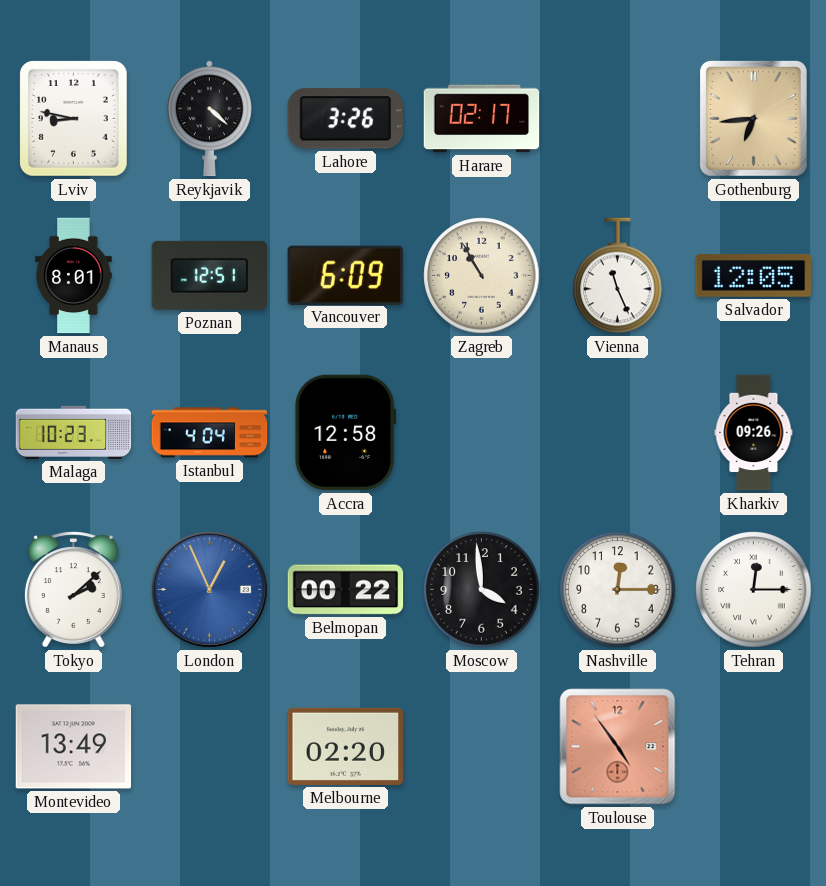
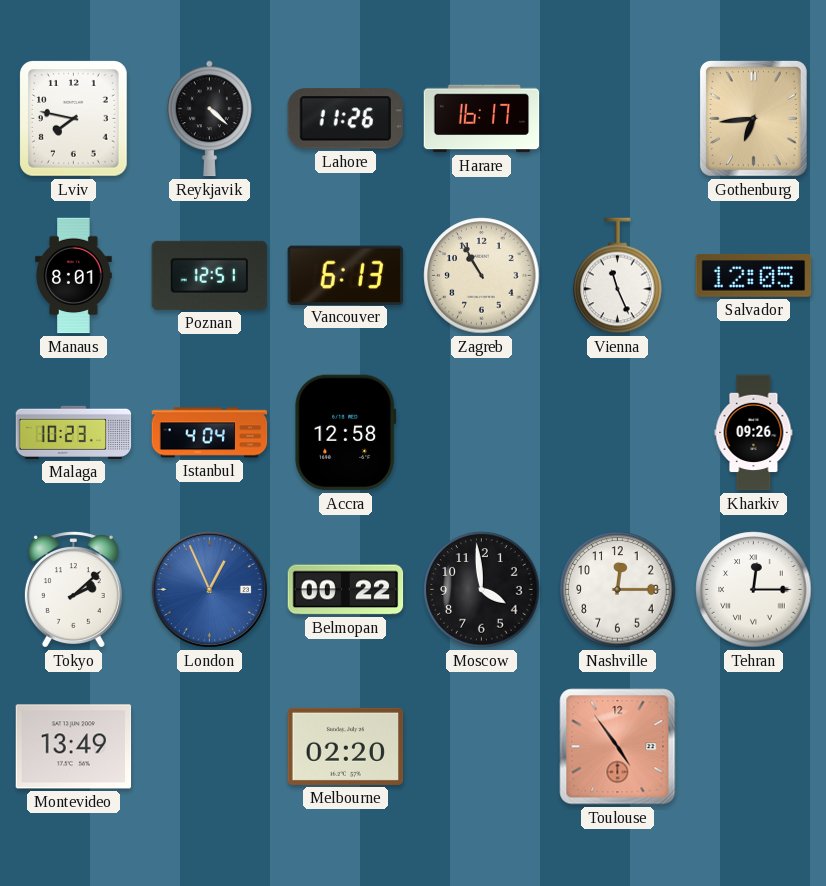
Lviv: 8:47 -> 7:47 (74, 119)
Lahore: 3:26 -> 11:26 (345, 119)
Harare: 02:17 -> 16:17 (482, 119)
Vancouver: 6:09 -> 6:13 (345, 275)
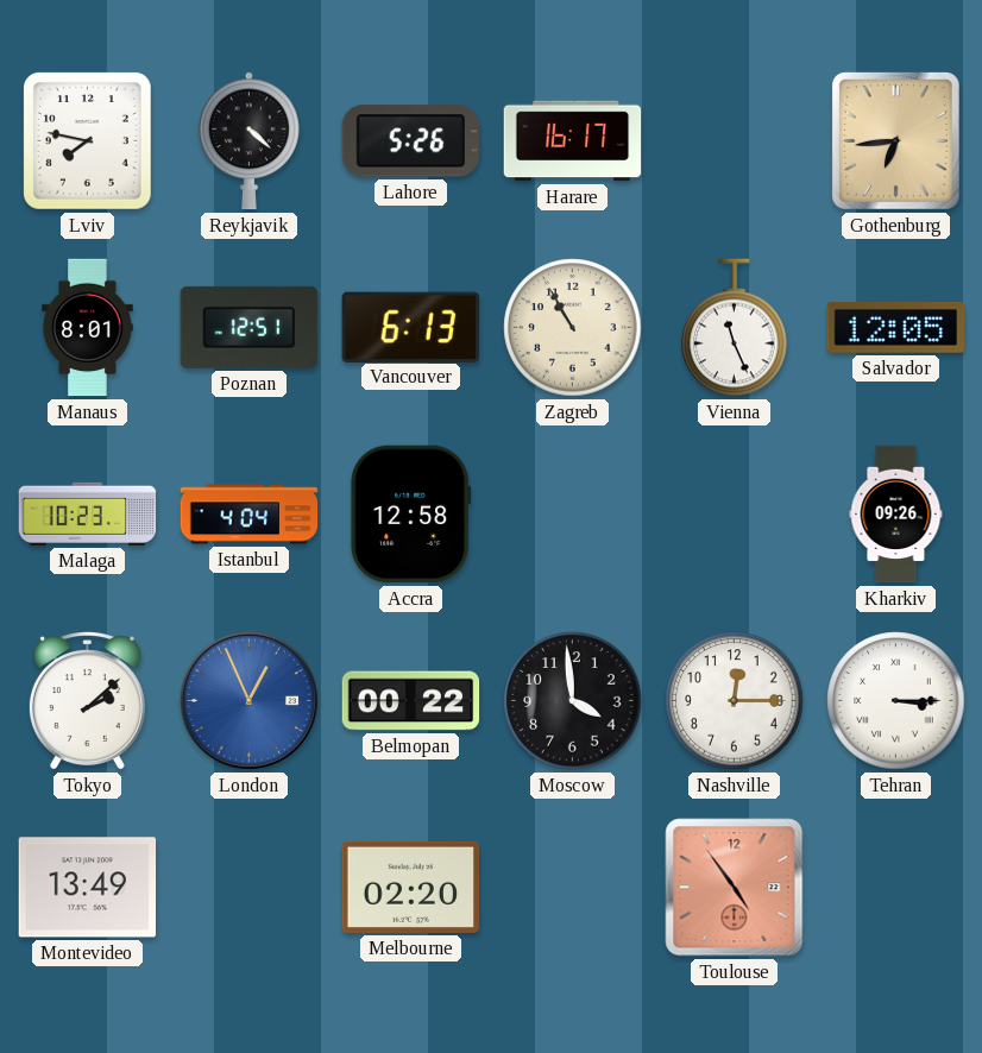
Lahore: 11:26 -> 5:26 (410, 141)
Tehran: 12:15 -> 3:15 (896, 701)
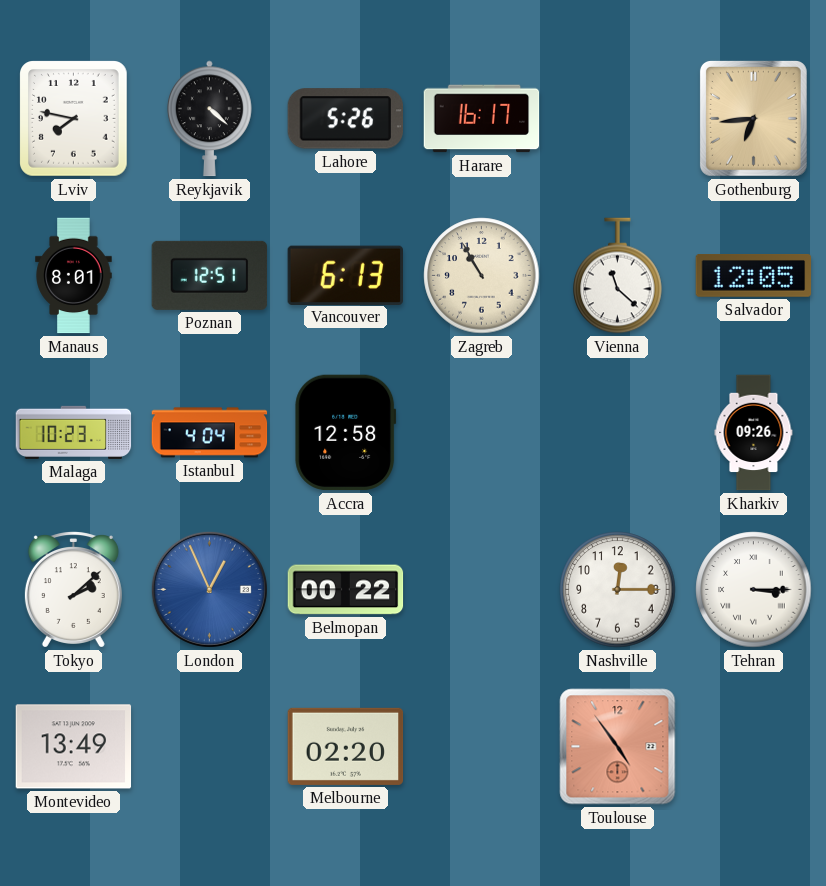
Vienna: 11:26 -> 11:22 (618, 276)
Moscow: 3:59 -> none (573, 701)
